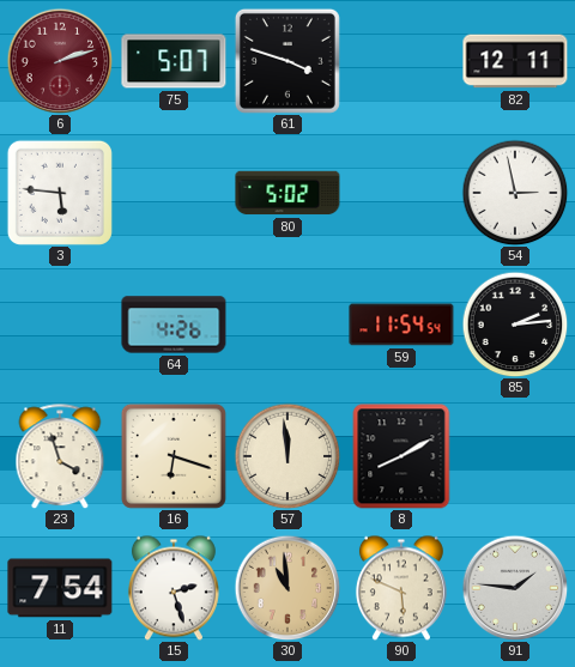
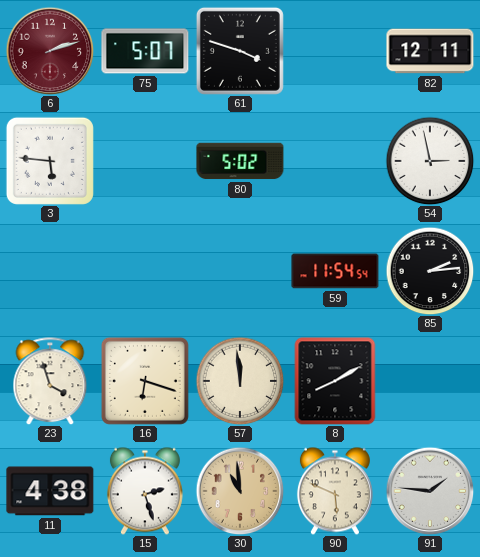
64: 4:26 -> none (174, 325)
11: 7:54 -> 4:38 (50, 491)
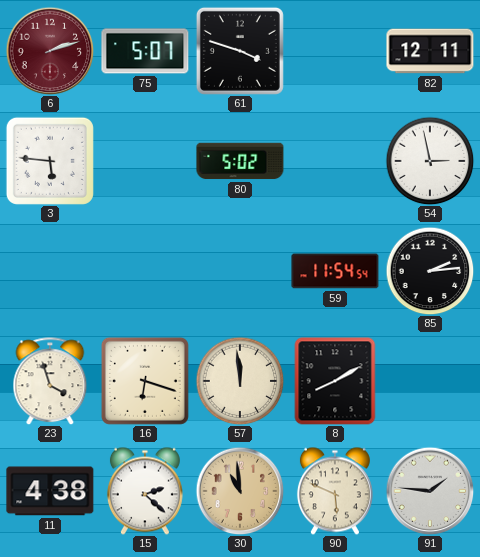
15: 2:27 -> 2:22 (145, 491)
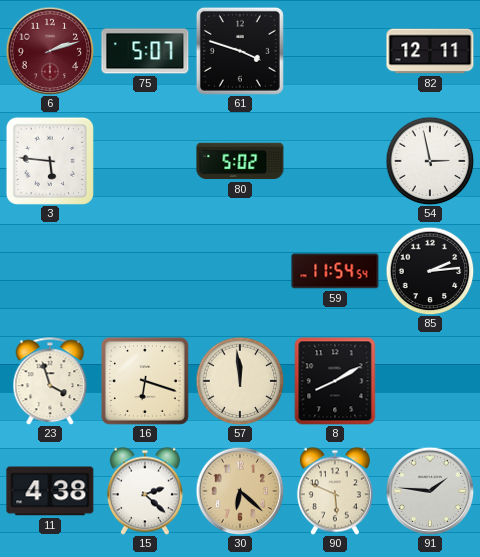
30: 10:59 -> 6:22 (240, 491)
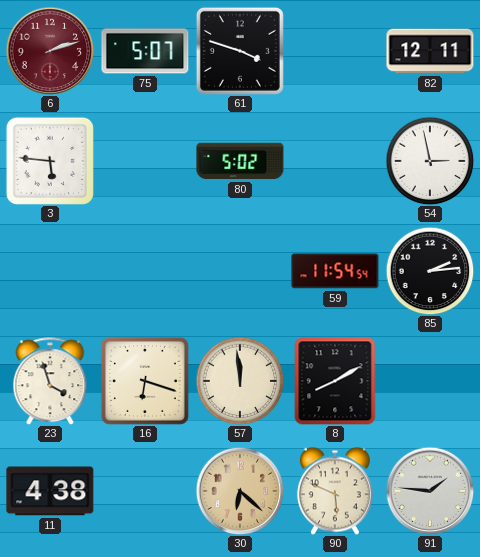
15: 2:22 -> none (145, 491)
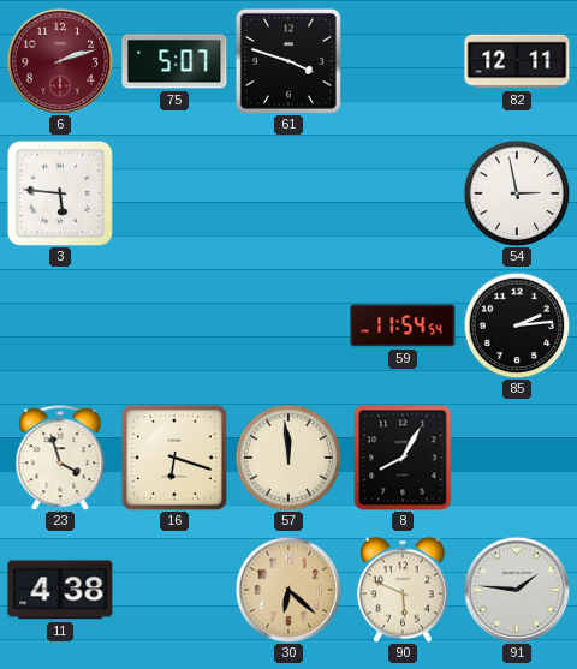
80: 5:02 -> none (240, 161)
8: 8:10 -> 8:05 (403, 458)
